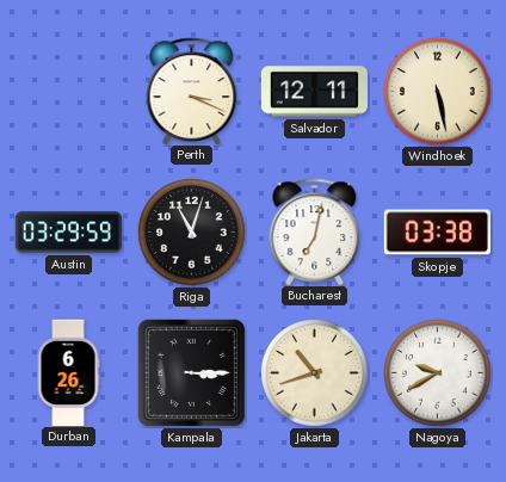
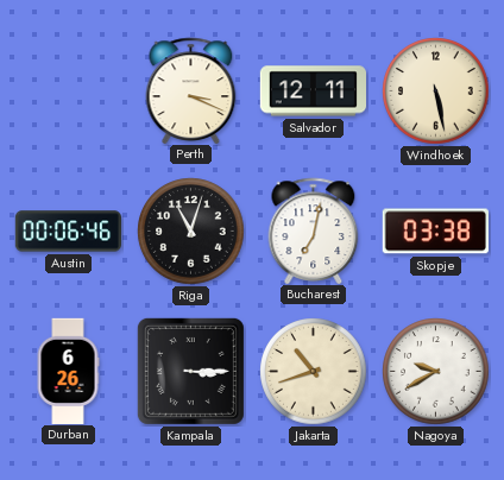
Austin: 03:29 -> 00:06 (68, 232)
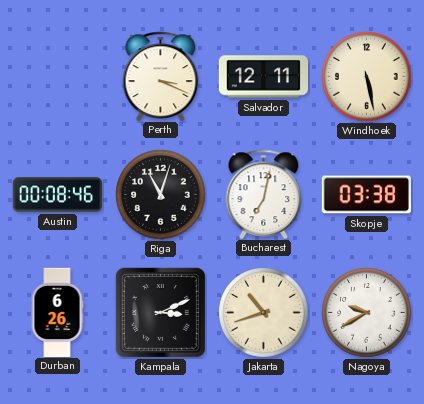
Austin: 00:06 -> 00:08 (57, 195)
Kampala: 3:15 -> 3:11 (160, 312)
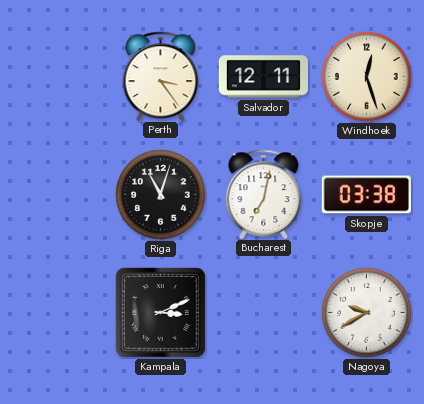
Perth: 3:19 -> 3:24 (161, 76)
Windhoek: 5:28 -> 12:27 (367, 77)
Austin: 00:08 -> none (57, 195)
Durban: 6:26 -> none (57, 312)
Jakarta: 10:42 -> none (264, 313)
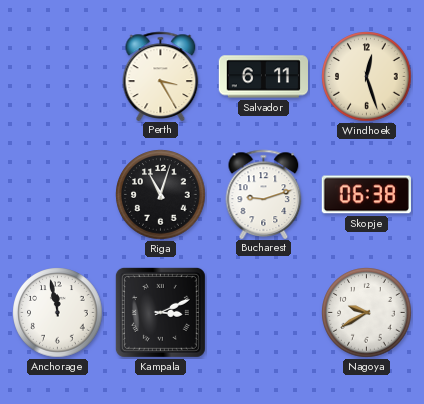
Perth: 3:24 -> 3:25 (161, 76)
Salvador: 12:11 -> 6:11 (263, 77)
Bucharest: 7:02 -> 9:12 (264, 194)
Skopje: 03:38 -> 06:38 (366, 195)
Anchorage: none -> 11:58 (58, 313)
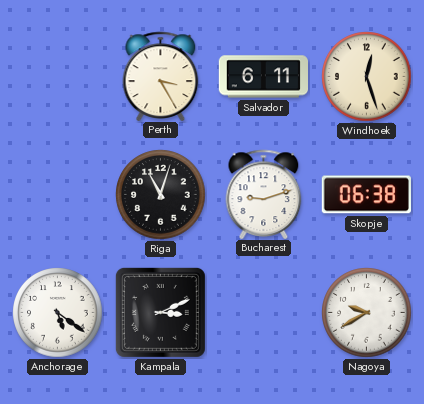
Anchorage: 11:58 -> 5:21 (58, 313)
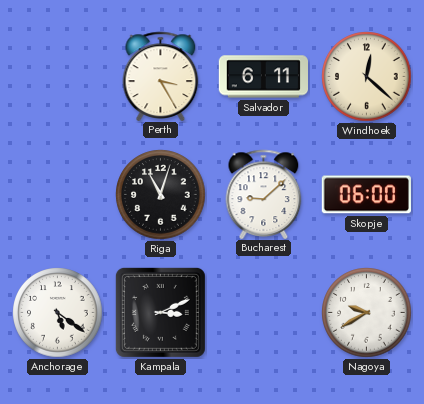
Windhoek: 12:27 -> 12:22 (367, 77)
Bucharest: 9:12 -> 9:08 (264, 194)
Skopje: 06:38 -> 06:00 (366, 195)
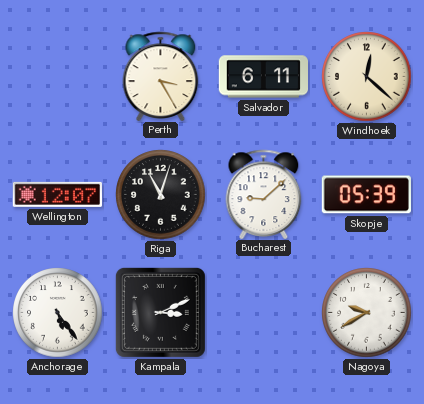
Wellington: none -> 12:07 (57, 194)
Skopje: 06:00 -> 05:39 (366, 195)
Anchorage: 5:21 -> 5:24 (58, 313)
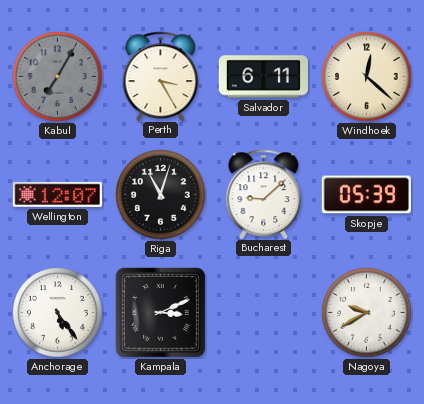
Kabul: none -> 7:05 (58, 77)
